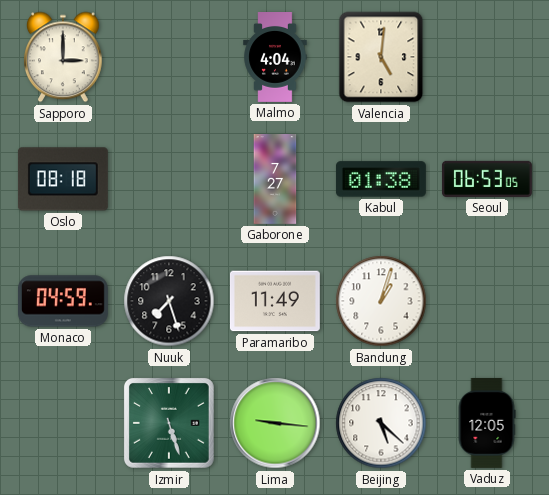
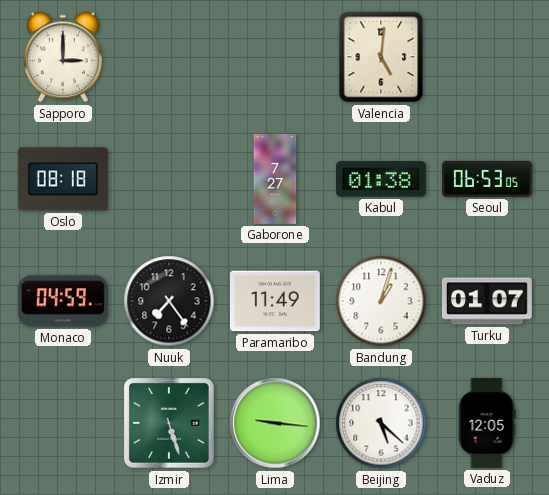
Malmo: 4:04 -> none (275, 58)
Nuuk: 7:27 -> 7:24 (169, 301)
Turku: none -> 01:07 (487, 301)
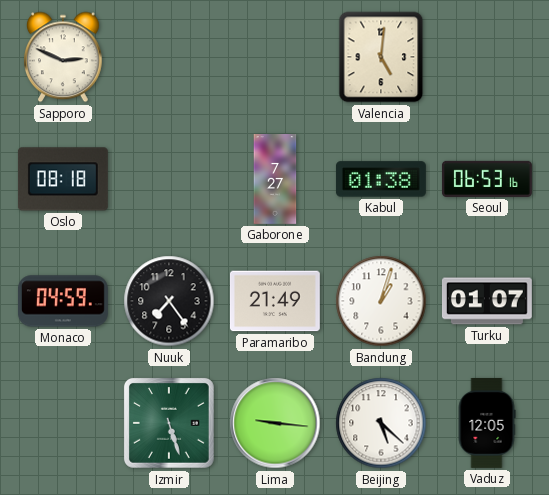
Sapporo: 3:00 -> 2:49 (64, 57)
Seoul: 06:53:05 -> 06:53:16 (487, 179)
Paramaribo: 11:49 -> 21:49 (275, 301)
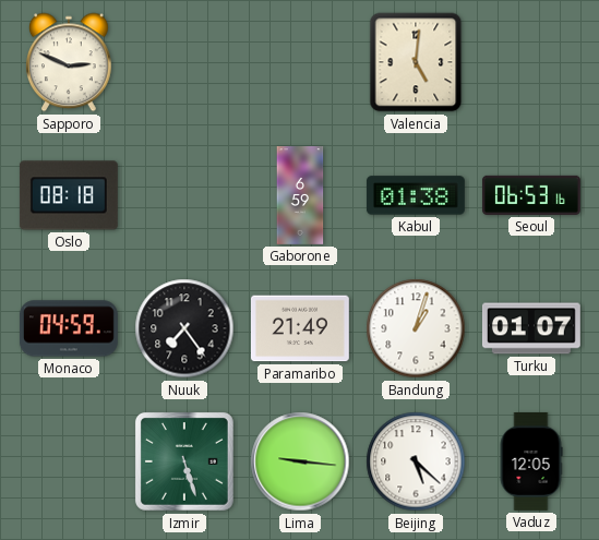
Gaborone: 7:27 -> 6:59 (300, 196)
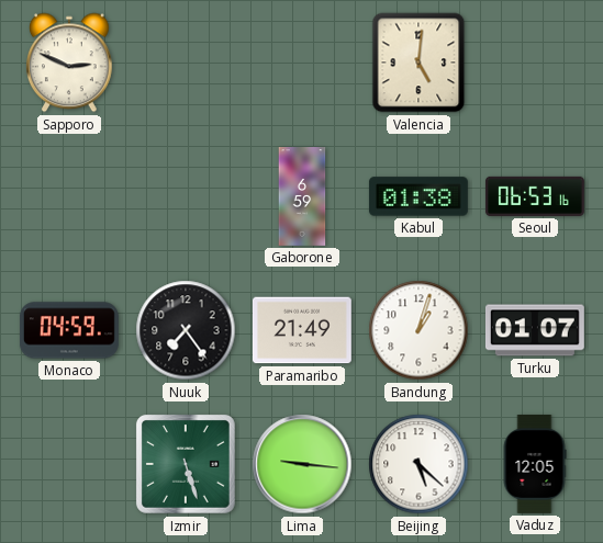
Oslo: 08:18 -> none (69, 195)
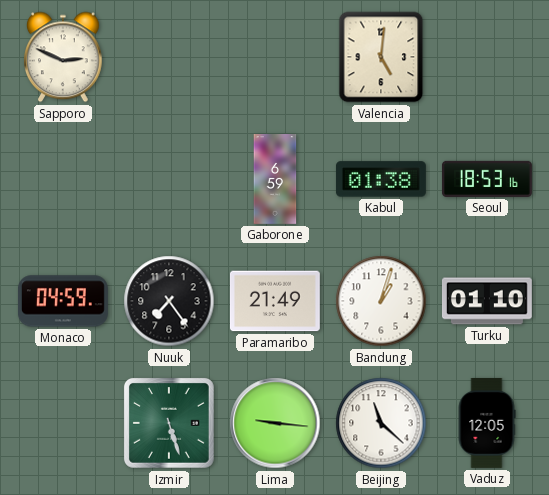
Seoul: 06:53 -> 18:53 (487, 179)
Turku: 01:07 -> 01:10 (487, 301)
Beijing: 5:22 -> 11:22 (381, 423)
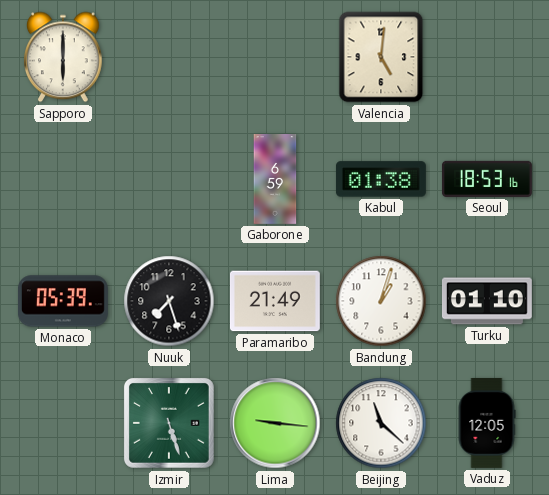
Sapporo: 2:49 -> 6:00 (64, 57)
Monaco: 04:59 -> 05:39 (63, 301)
Nuuk: 7:24 -> 7:27 (169, 301)
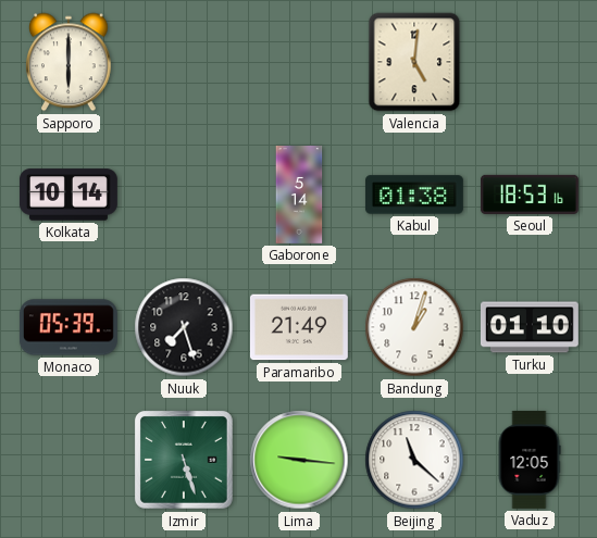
Kolkata: none -> 10:14 (69, 195)
Gaborone: 6:59 -> 5:14 (299, 196)
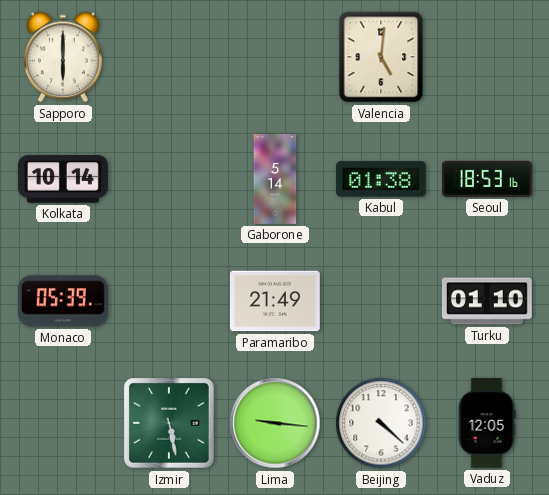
Nuuk: 7:27 -> none (184, 327)
Bandung: 1:03 -> none (414, 327)
Izmir: 5:27 -> 5:28 (169, 424)
Beijing: 11:22 -> 4:22 (381, 423)
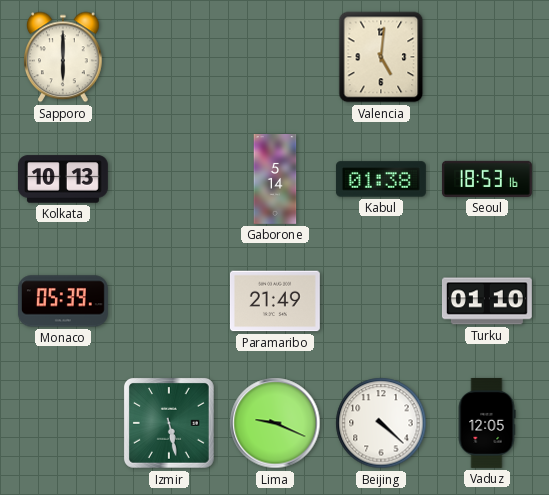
Kolkata: 10:14 -> 10:13 (63, 179)
Lima: 9:16 -> 9:19 (275, 423)
